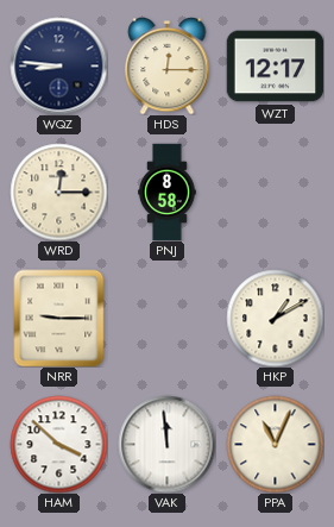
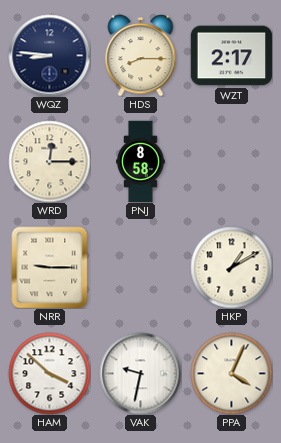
HDS: 12:15 -> 8:15 (141, 56)
WZT: 12:17 -> 2:17 (231, 56)
VAK: 11:59 -> 9:32 (140, 373)
PPA: 11:04 -> 4:04 (231, 373)
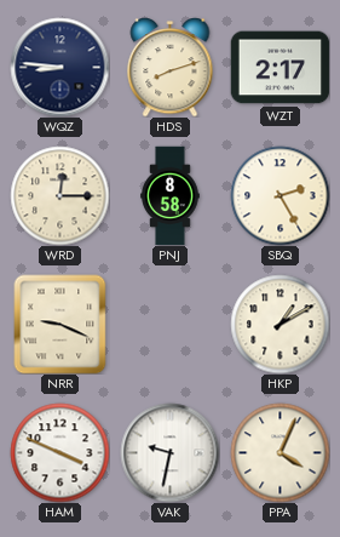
HDS: 8:15 -> 8:12 (171, 68)
SBQ: none -> 2:25 (280, 195)
NRR: 9:15 -> 9:19 (60, 324)
HAM: 3:52 -> 3:49 (59, 452)
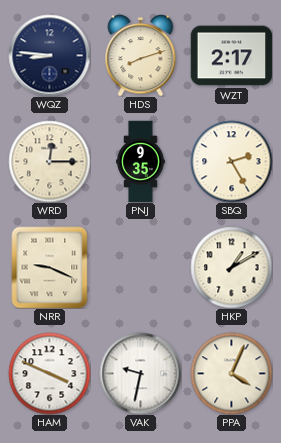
PNJ: 8:58 -> 9:35 (141, 161)
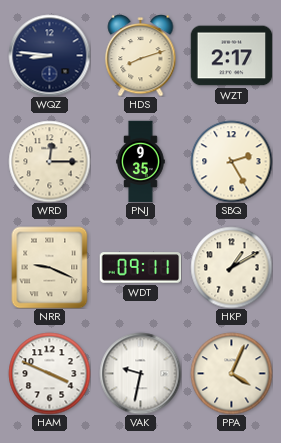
WDT: none -> 09:11 (140, 268)
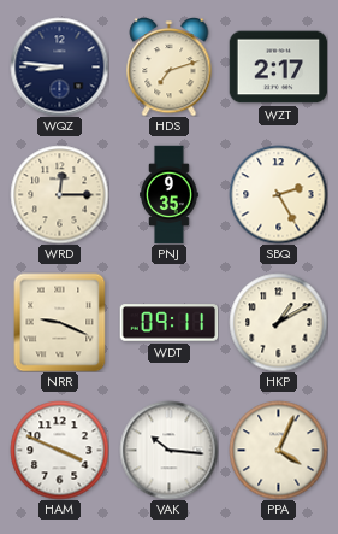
HDS: 8:12 -> 7:12 (170, 68)
VAK: 9:32 -> 10:16 (168, 450)
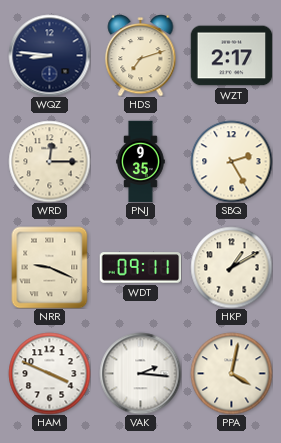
VAK: 10:16 -> 2:16 (140, 373)
PPA: 4:04 -> 4:02 (231, 373)
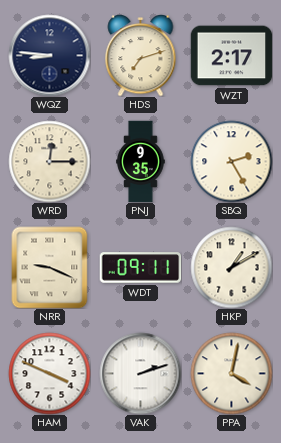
VAK: 2:16 -> 2:12 (140, 373)
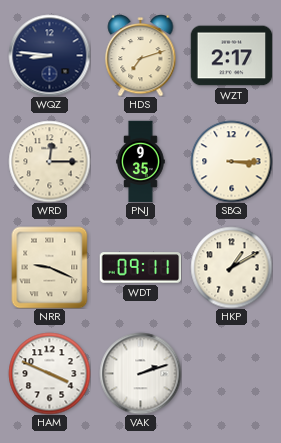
SBQ: 2:25 -> 3:15 (231, 161)
PPA: 4:02 -> none (231, 373)
